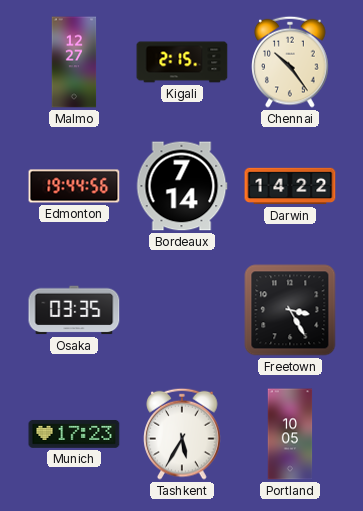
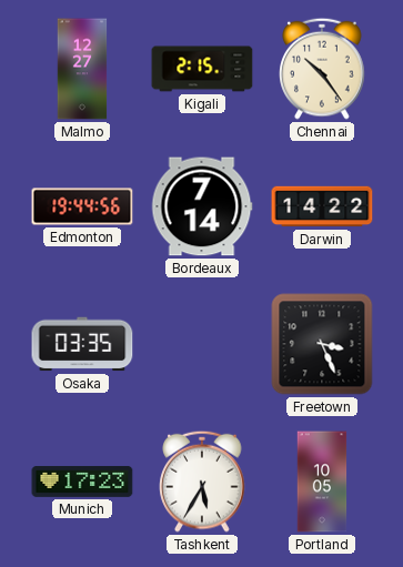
Freetown: 3:25 -> 3:26 (322, 344)
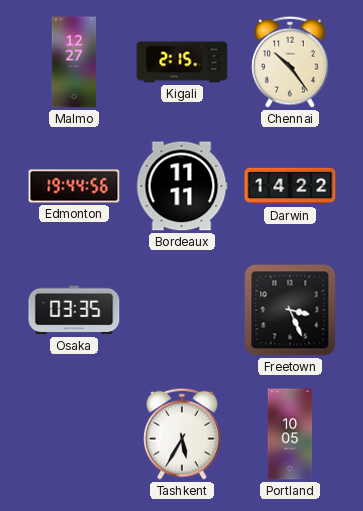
Bordeaux: 7:14 -> 11:11 (182, 186)
Munich: 17:23 -> none (82, 482)
